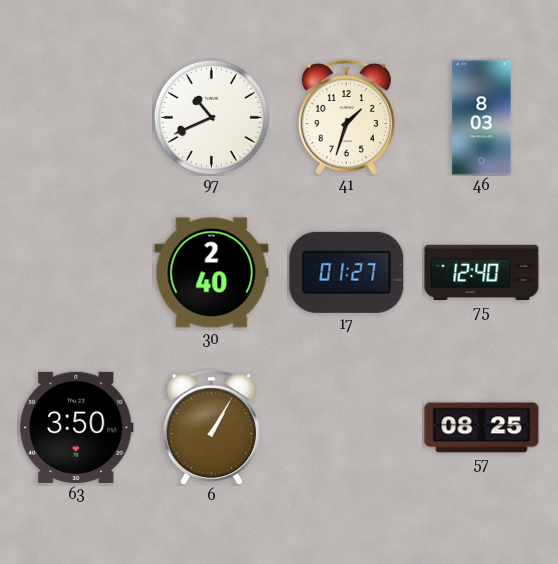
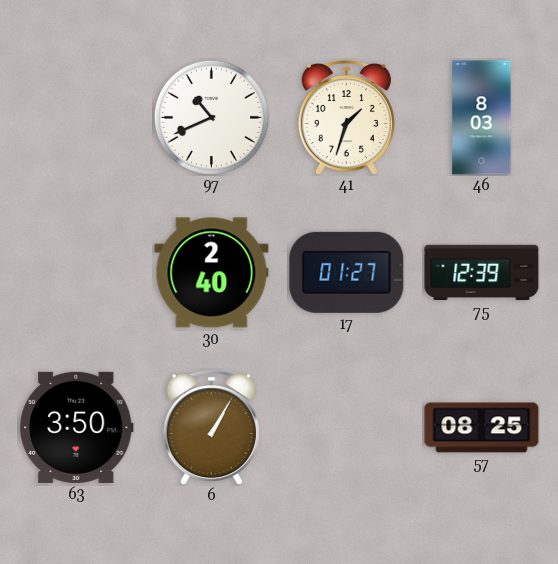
75: 12:40 -> 12:39 (482, 273)
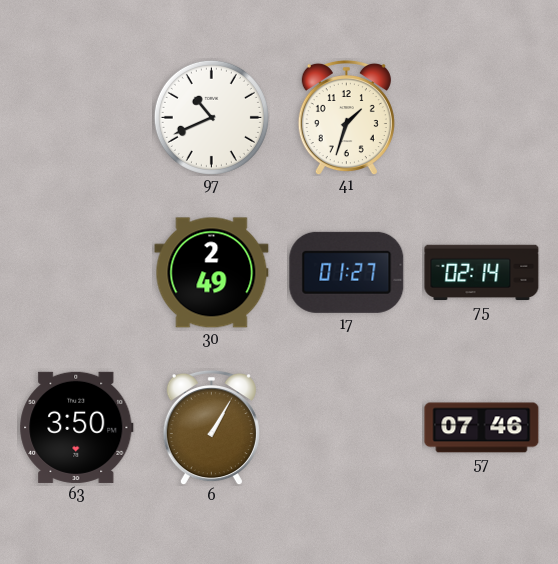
46: 8:03 -> none (482, 118)
30: 2:40 -> 2:49 (212, 273)
75: 12:39 -> 02:14 (482, 273)
57: 08:25 -> 07:46 (482, 428)
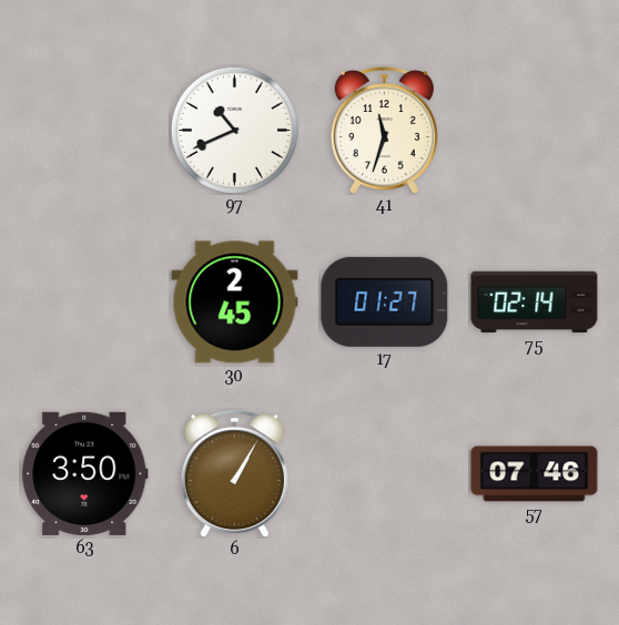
41: 1:33 -> 11:33 (384, 130)
30: 2:49 -> 2:45 (235, 303)
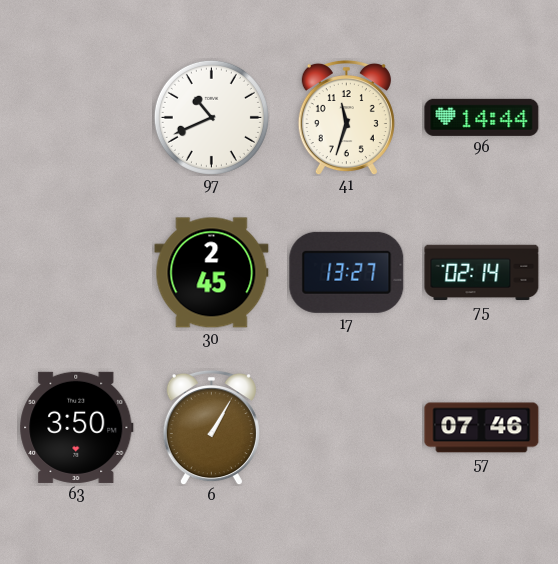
96: none -> 14:44 (482, 117)
17: 01:27 -> 13:27 (347, 272)
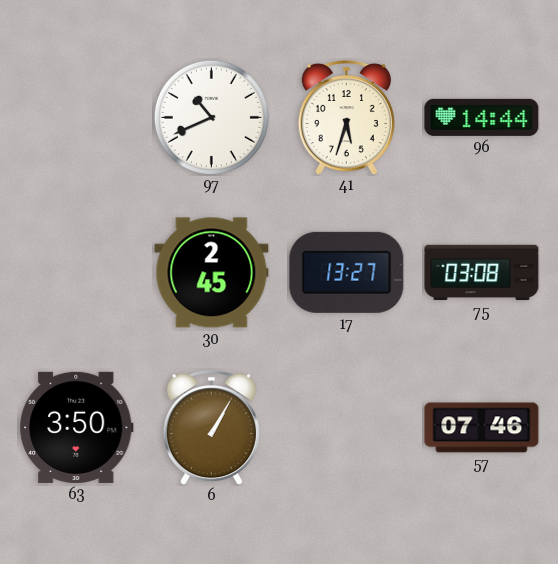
41: 11:33 -> 5:33 (346, 117)
75: 02:14 -> 03:08 (482, 273)
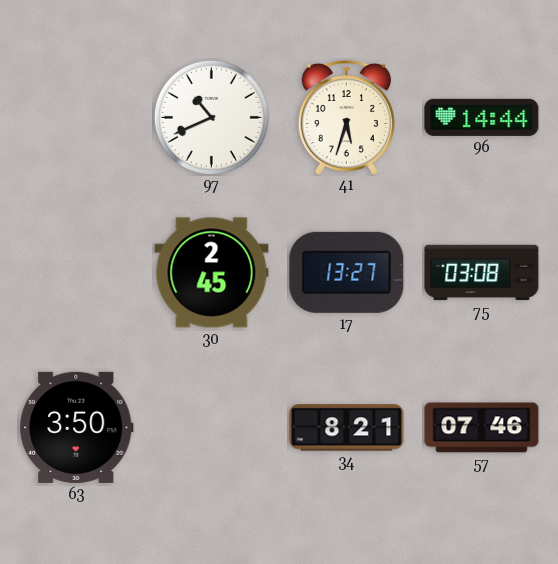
6: 1:05 -> none (211, 427)
34: none -> 8:21 (347, 428)
